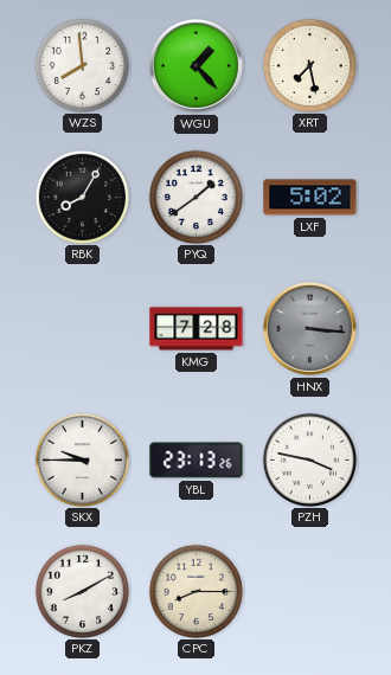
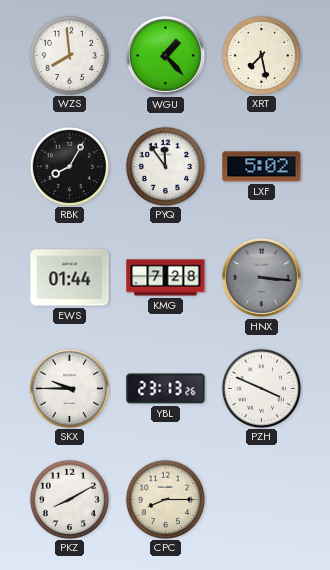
PYQ: 1:39 -> 11:54 (165, 166)
EWS: none -> 01:44 (70, 278)
PZH: 3:47 -> 3:49 (261, 388)
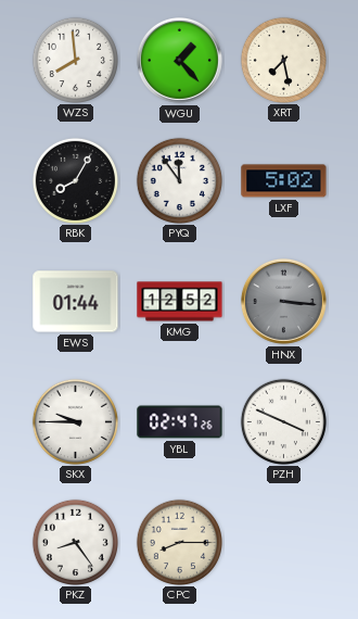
KMG: 7:28 -> 12:52 (180, 302)
YBL: 23:13 -> 02:47 (180, 422)
PKZ: 8:10 -> 8:24 (75, 542)
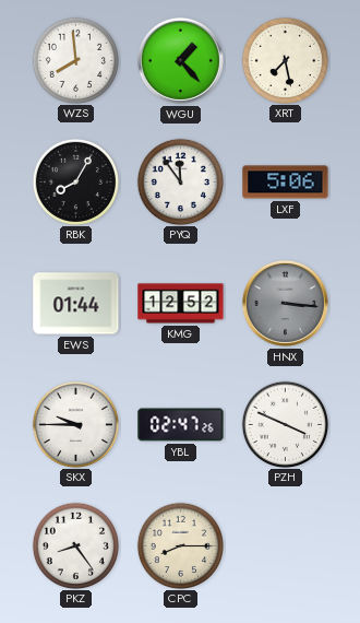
LXF: 5:02 -> 5:06 (286, 183)
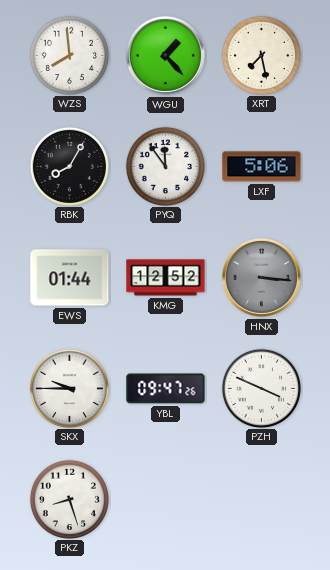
YBL: 02:47 -> 09:47 (166, 389)
PKZ: 8:24 -> 8:27 (69, 499)
CPC: 8:15 -> none (180, 545)
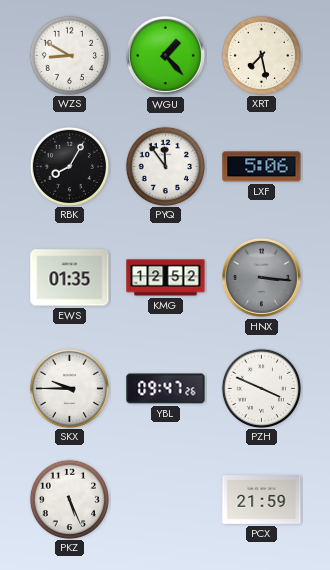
WZS: 7:59 -> 8:50 (69, 55)
EWS: 01:44 -> 01:35 (70, 278)
PKZ: 8:27 -> 5:26 (69, 499)
PCX: none -> 21:59 (262, 500)
